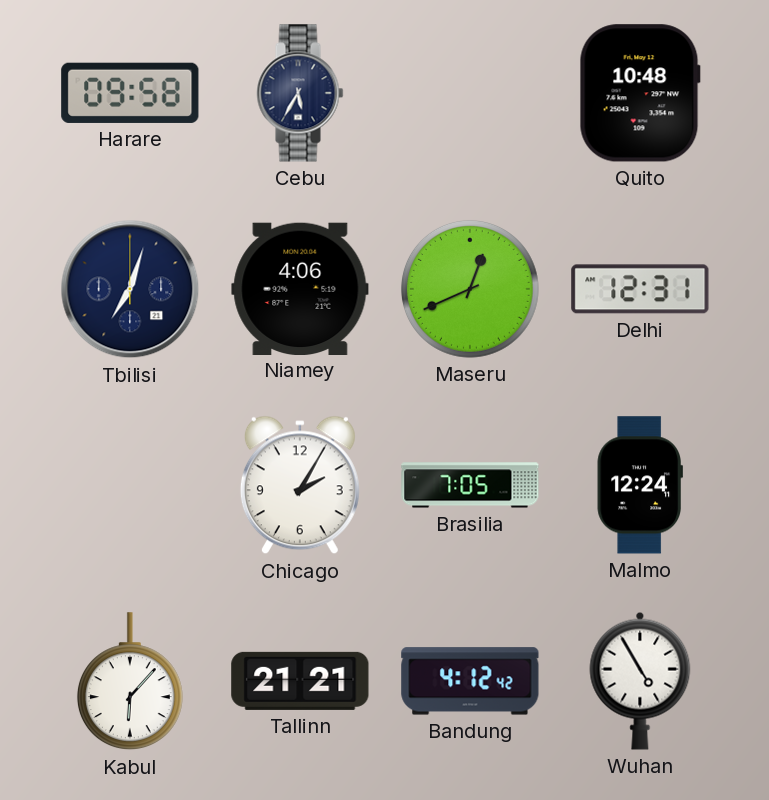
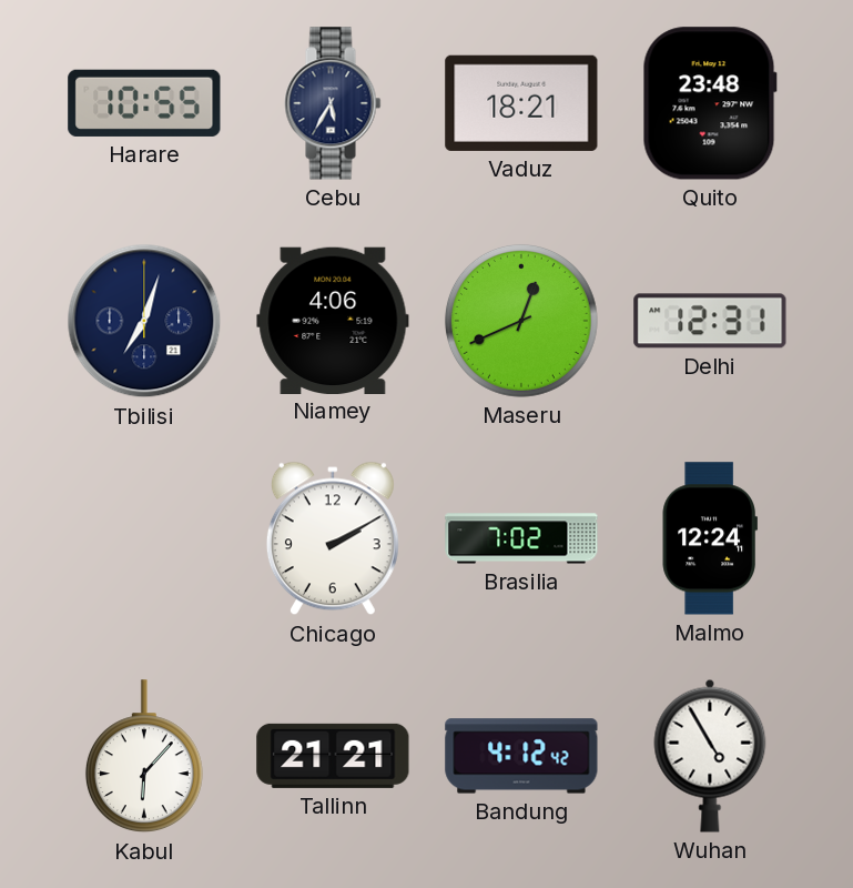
Harare: 09:58 -> 10:55 (144, 103)
Vaduz: none -> 18:21 (521, 103)
Quito: 10:48 -> 23:48 (710, 103)
Chicago: 2:05 -> 2:10 (333, 538)
Brasilia: 7:05 -> 7:02 (521, 538)
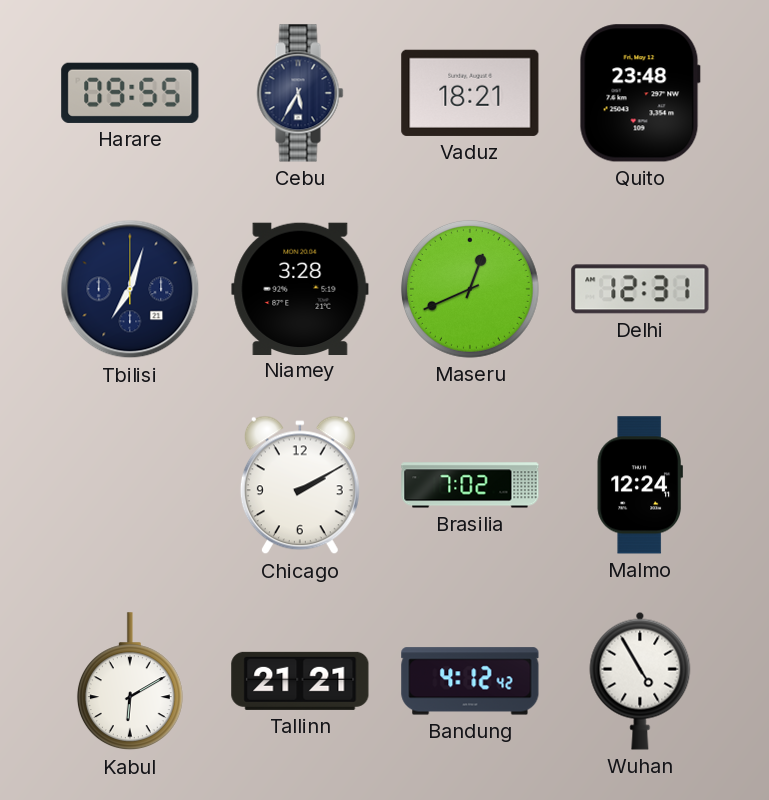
Harare: 10:55 -> 09:55 (130, 93)
Niamey: 4:06 -> 3:28 (300, 288)
Kabul: 6:07 -> 6:10 (130, 682)
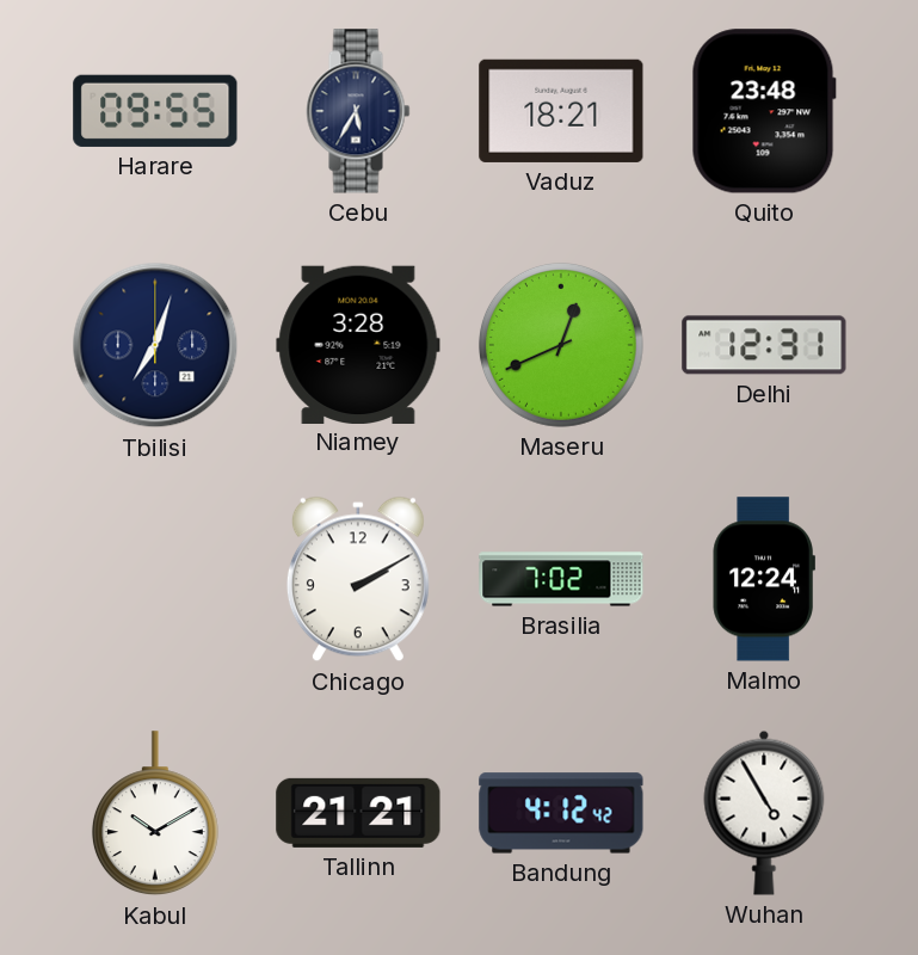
Kabul: 6:10 -> 10:10 (155, 814)
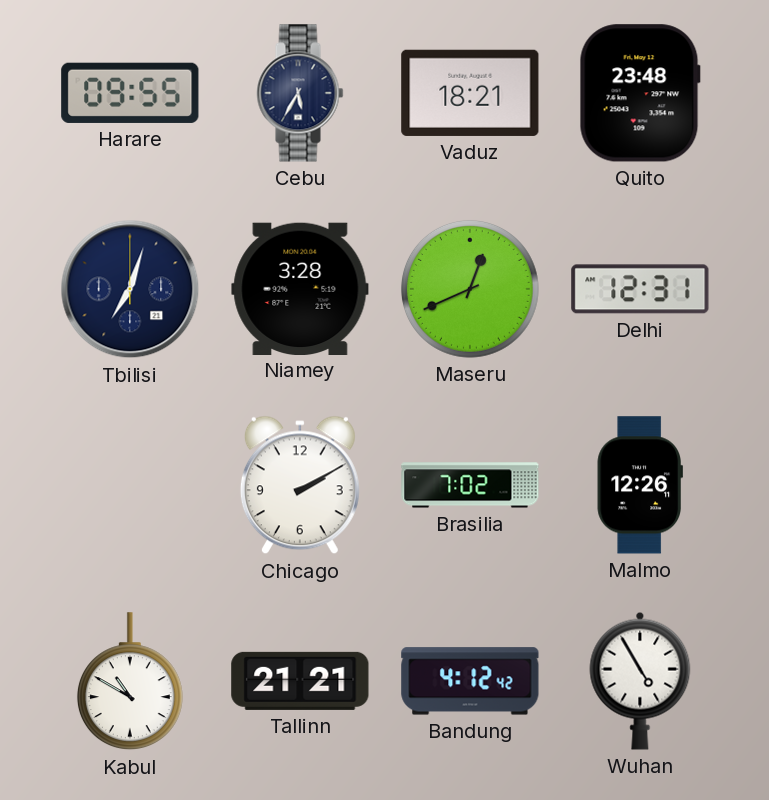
Malmo: 12:24 -> 12:26 (640, 485)
Kabul: 10:10 -> 10:50 (130, 682)
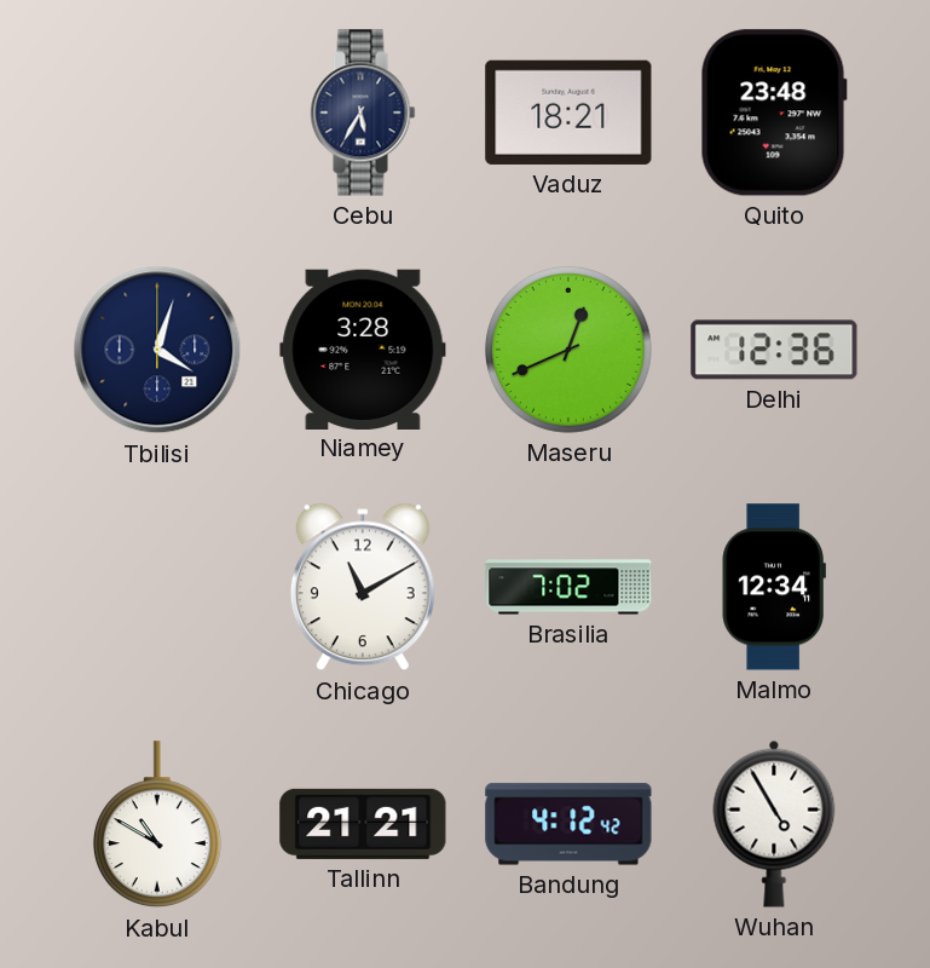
Harare: 09:55 -> none (130, 93)
Tbilisi: 7:03 -> 4:03 (157, 350)
Delhi: 12:31 -> 12:36 (774, 350)
Chicago: 2:10 -> 11:10 (363, 587)
Malmo: 12:26 -> 12:34 (774, 587)
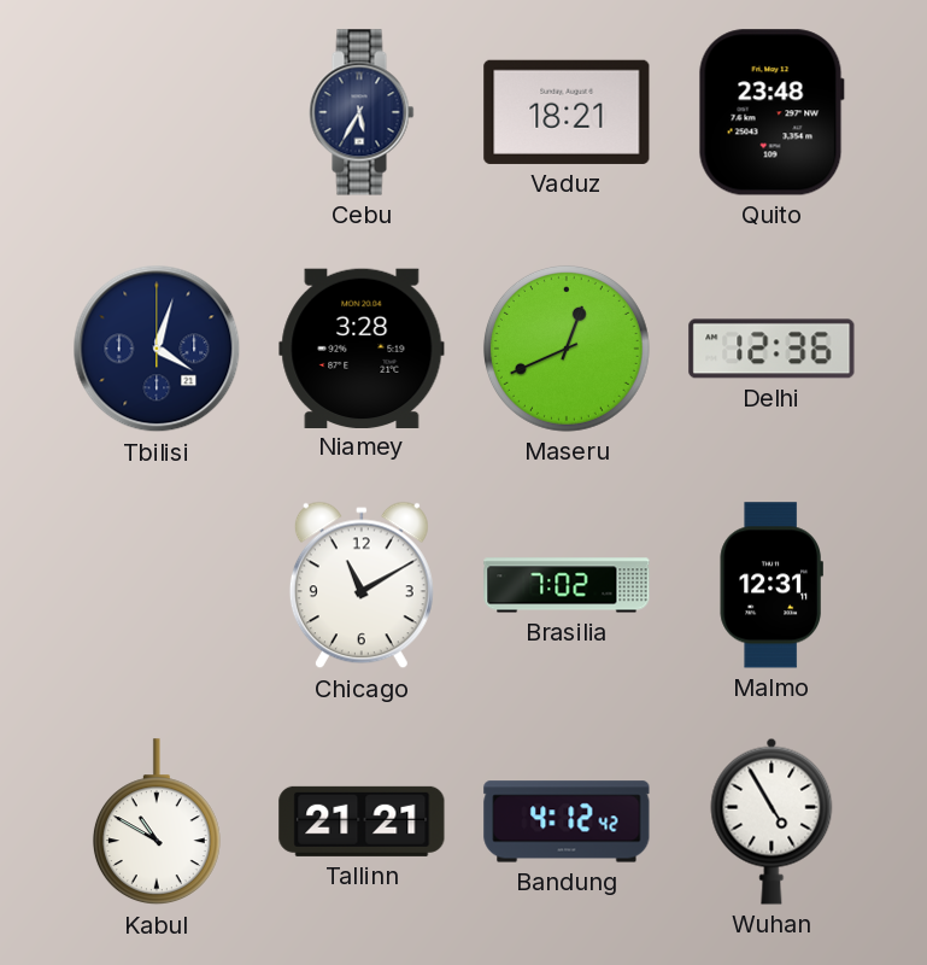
Malmo: 12:34 -> 12:31 (771, 585)
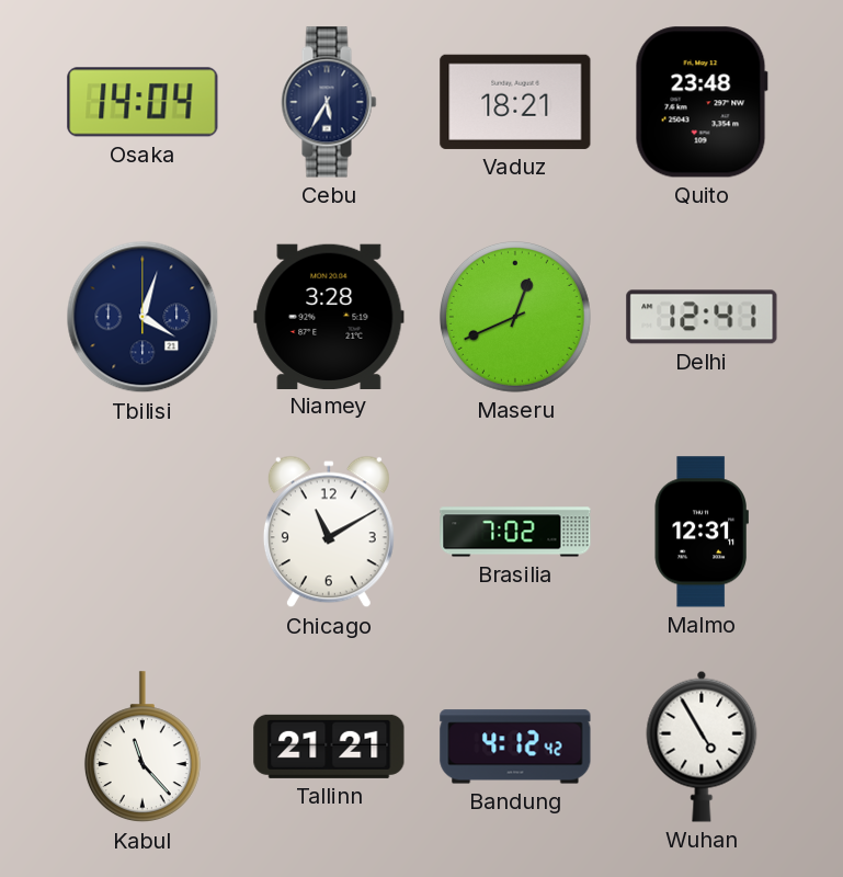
Osaka: none -> 14:04 (143, 102)
Delhi: 12:36 -> 12:41 (702, 317)
Kabul: 10:50 -> 11:23 (143, 748)
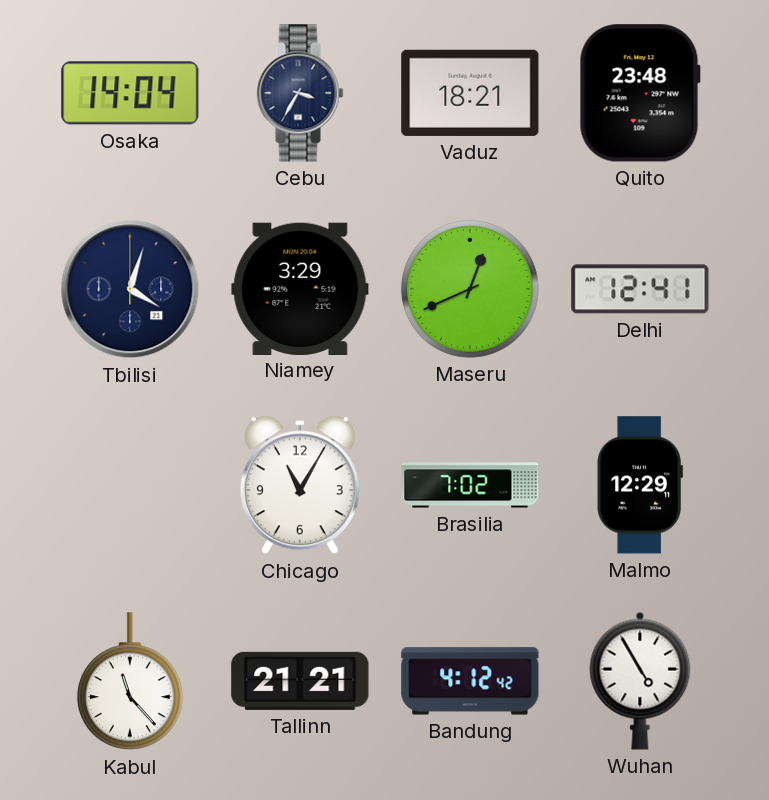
Cebu: 5:35 -> 3:35 (300, 93)
Niamey: 3:28 -> 3:29 (300, 288)
Chicago: 11:10 -> 11:05 (300, 485)
Malmo: 12:31 -> 12:29 (640, 485)
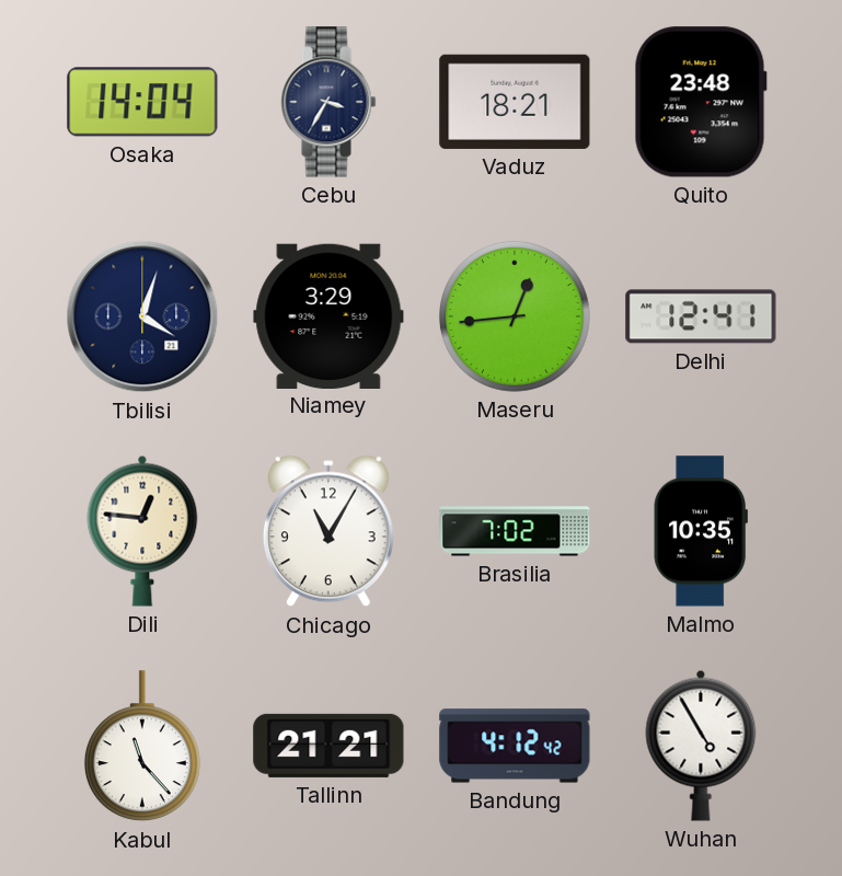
Maseru: 12:41 -> 12:44 (515, 316)
Dili: none -> 12:46 (142, 531)
Malmo: 12:29 -> 10:35 (701, 531)
